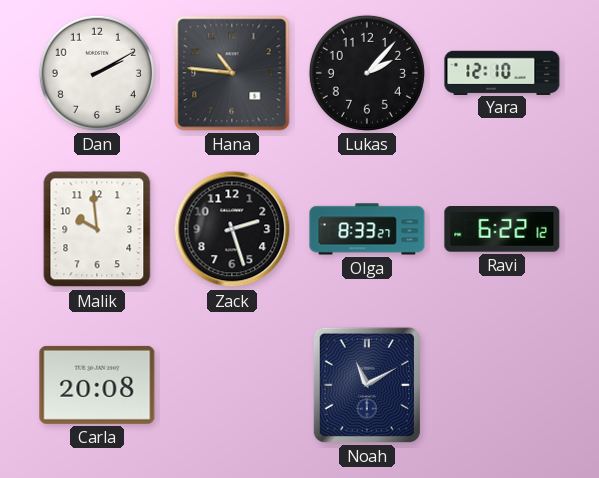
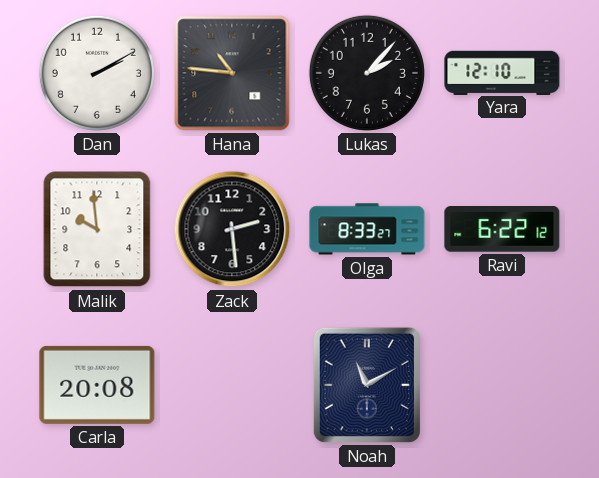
Zack: 2:27 -> 2:29 (232, 229)
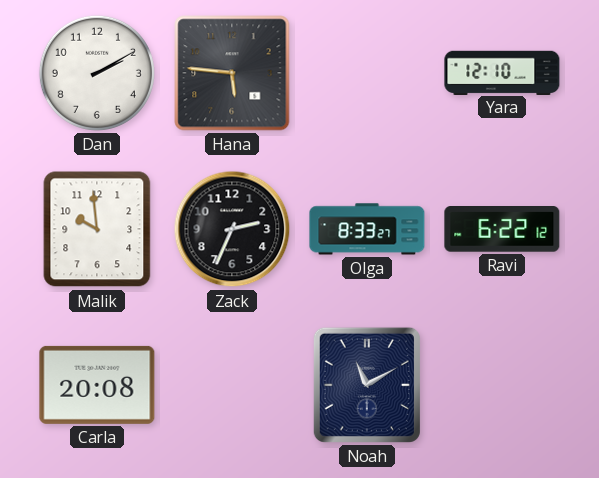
Hana: 10:46 -> 5:46 (232, 73)
Lukas: 2:07 -> none (367, 73)
Zack: 2:29 -> 2:34 (232, 229)
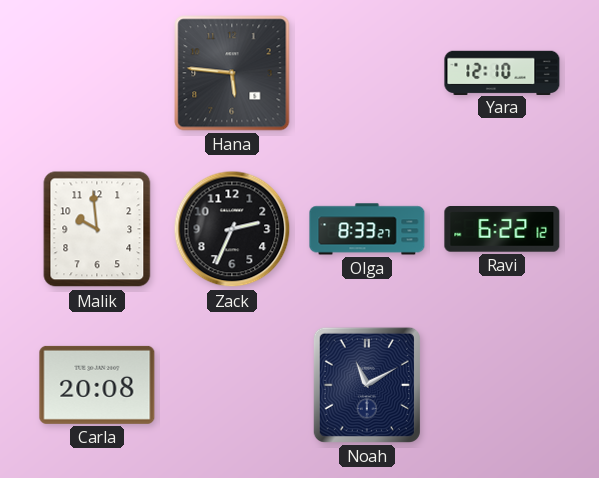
Dan: 2:10 -> none (97, 73)
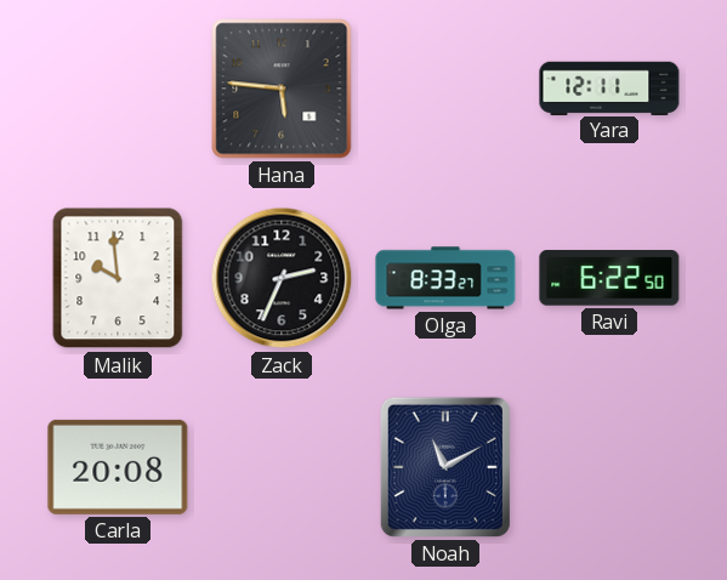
Yara: 12:10 -> 12:11 (609, 87)
Ravi: 6:22:12 -> 6:22:50 (609, 279)
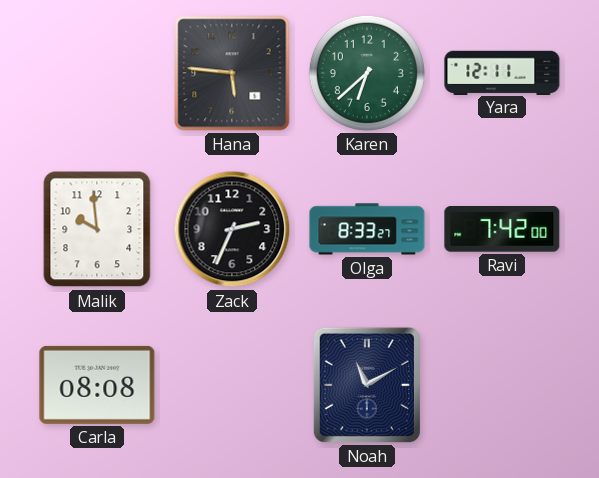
Karen: none -> 6:38 (367, 73)
Ravi: 6:22 -> 7:42 (502, 230)
Carla: 20:08 -> 08:08 (97, 385)
